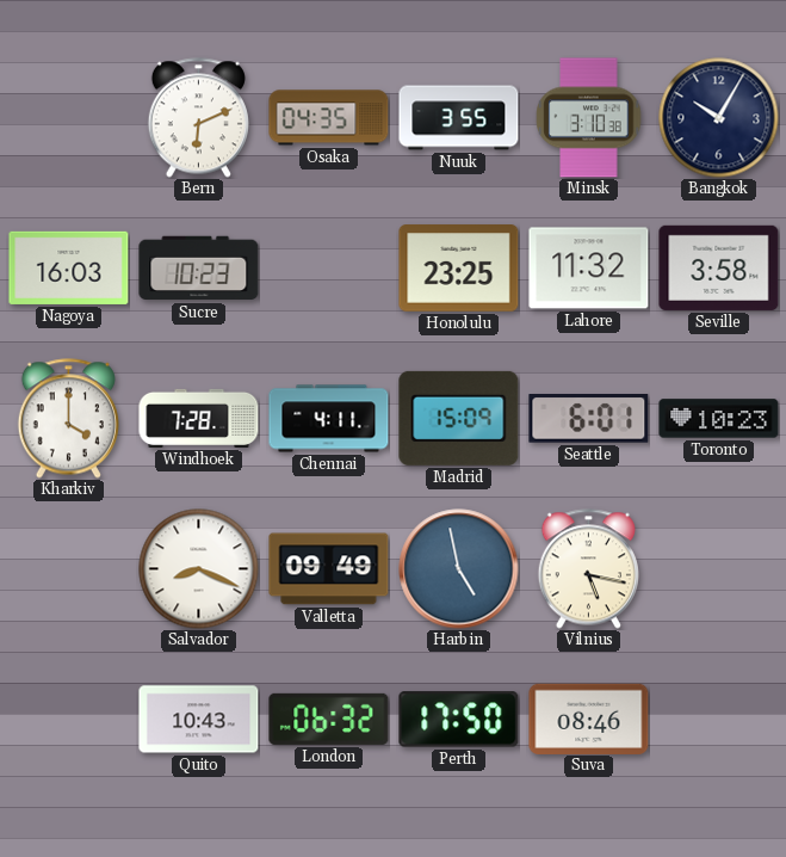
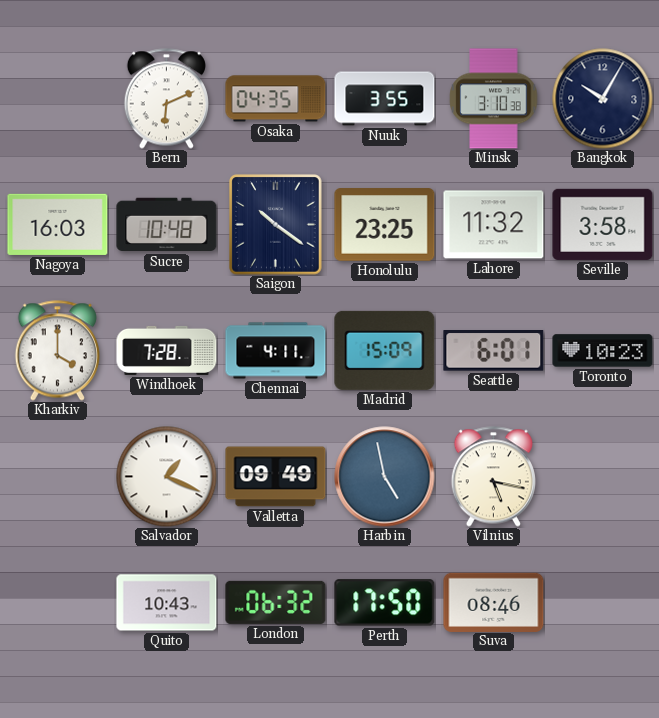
Sucre: 10:23 -> 10:48 (167, 225)
Saigon: none -> 10:21 (276, 225)
Salvador: 8:19 -> 1:19 (167, 477)
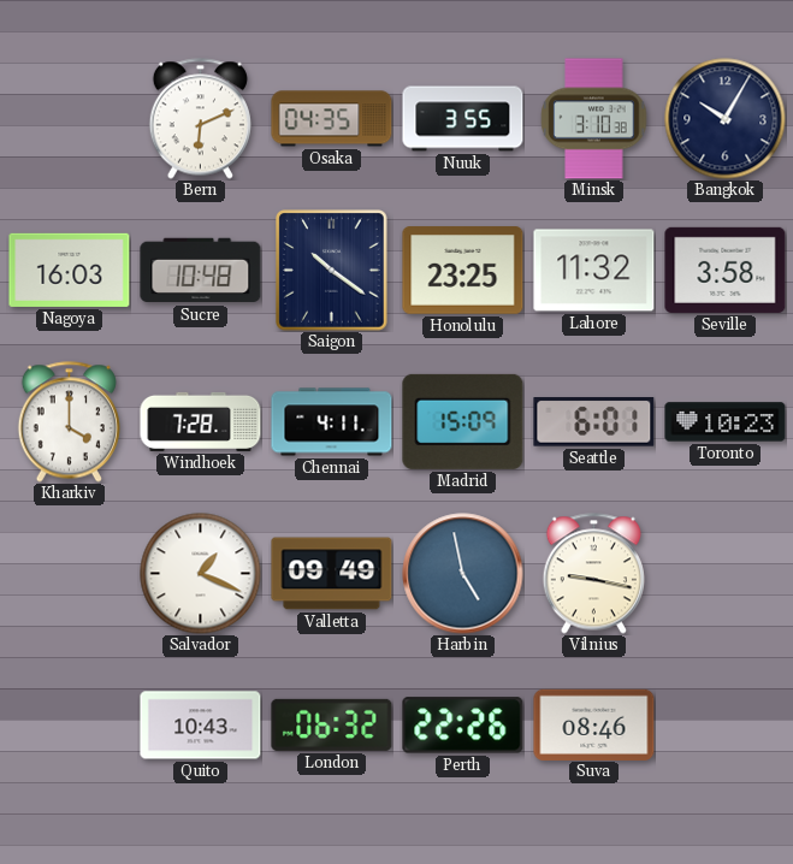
Vilnius: 5:17 -> 9:17 (593, 574)
Perth: 17:50 -> 22:26 (463, 726)
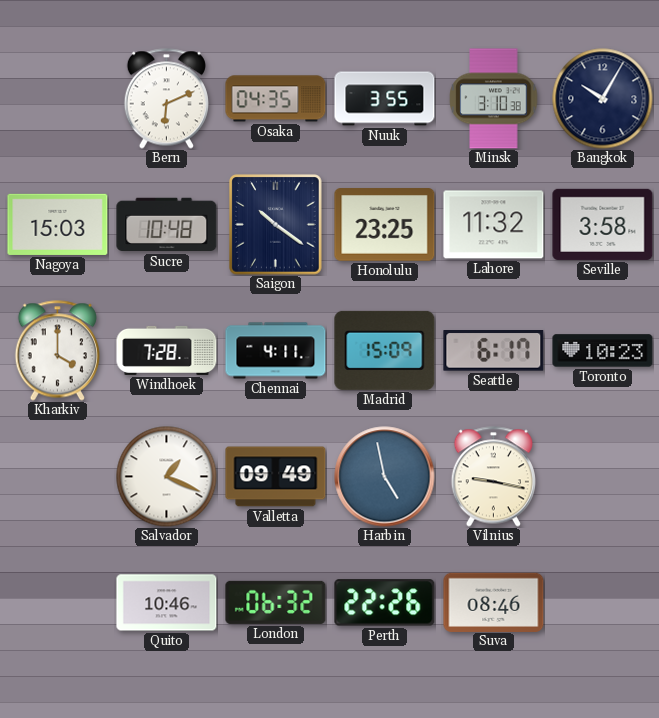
Nagoya: 16:03 -> 15:03 (58, 224)
Seattle: 6:01 -> 6:17 (494, 351)
Quito: 10:43 -> 10:46 (167, 603)
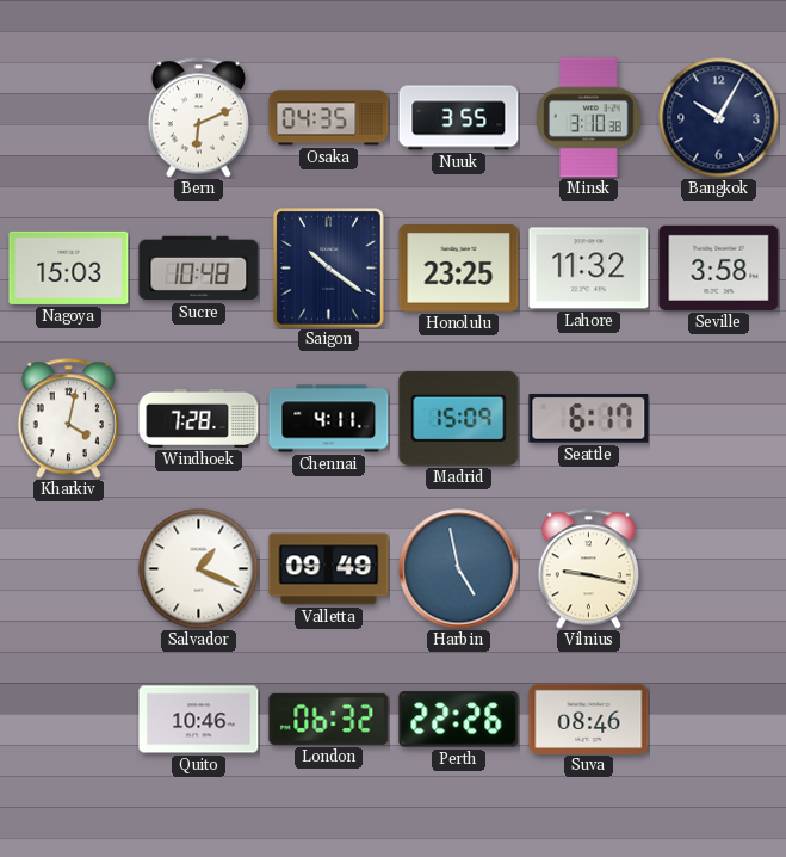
Kharkiv: 4:00 -> 4:02 (68, 419)
Toronto: 10:23 -> none (603, 351)
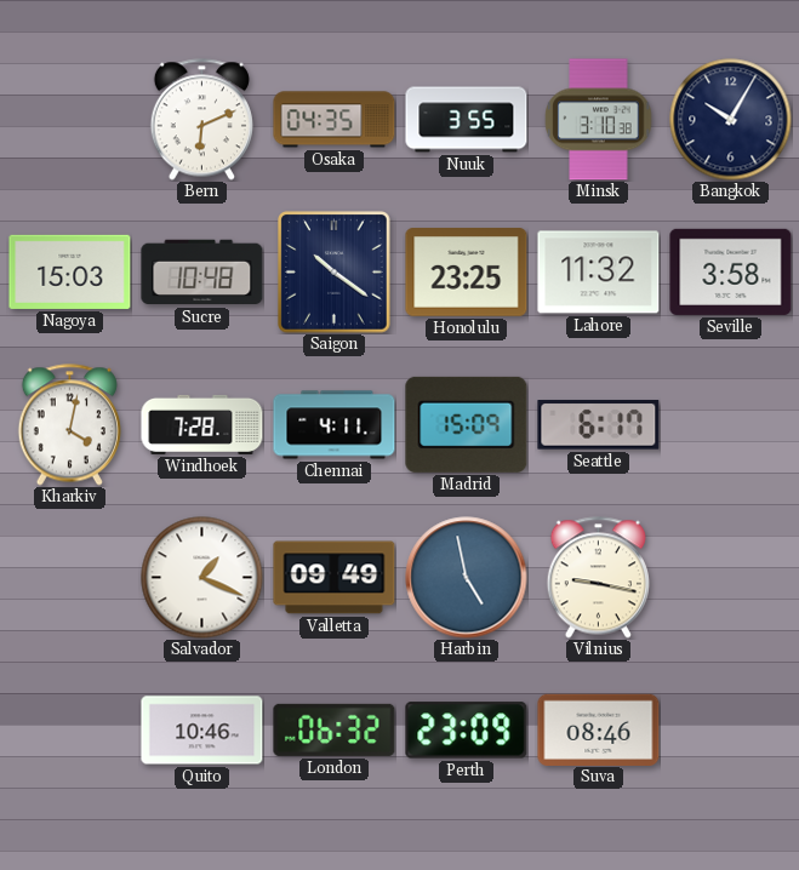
Perth: 22:26 -> 23:09 (467, 731)
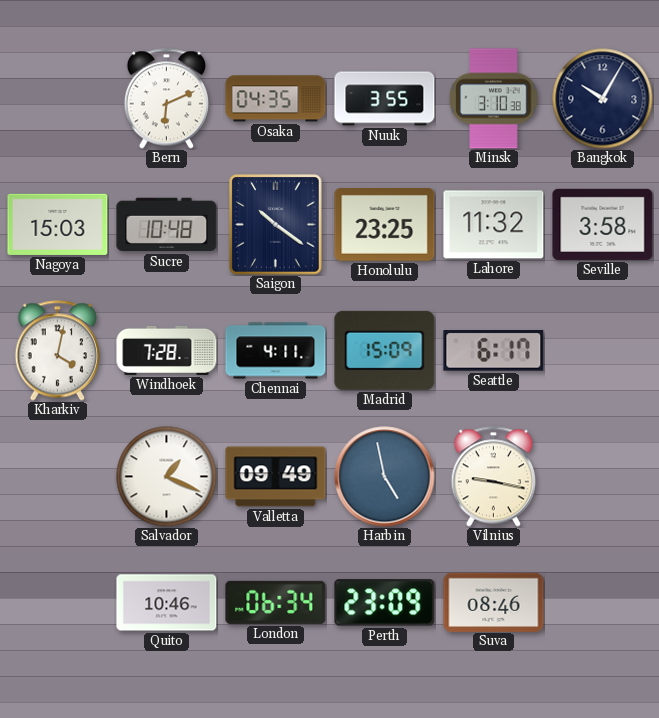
London: 06:32 -> 06:34 (276, 602)
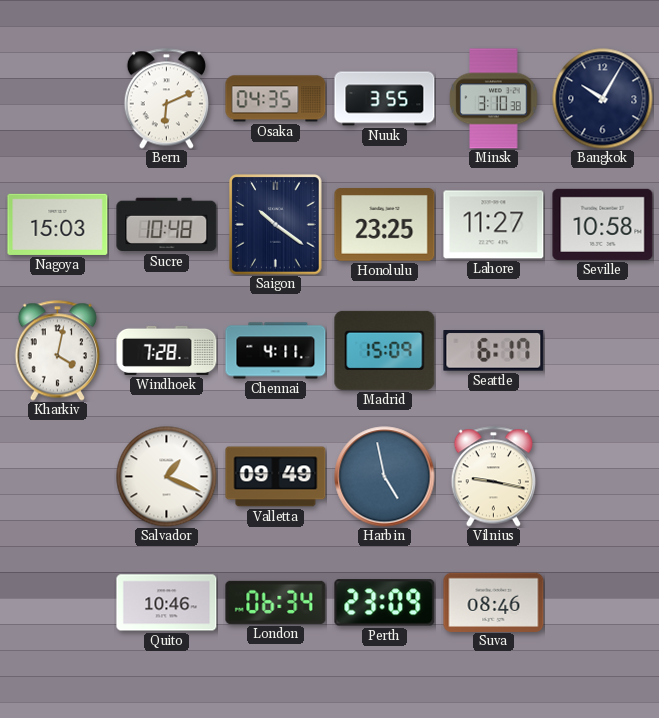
Lahore: 11:32 -> 11:27 (494, 225)
Seville: 3:58 -> 10:58 (603, 224)
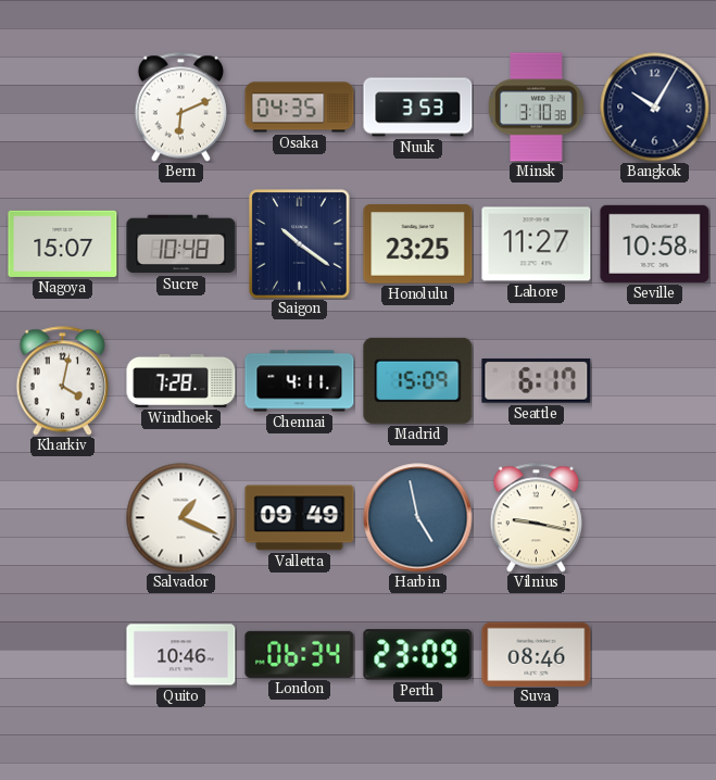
Nuuk: 3:55 -> 3:53 (418, 108)
Nagoya: 15:03 -> 15:07 (63, 243)
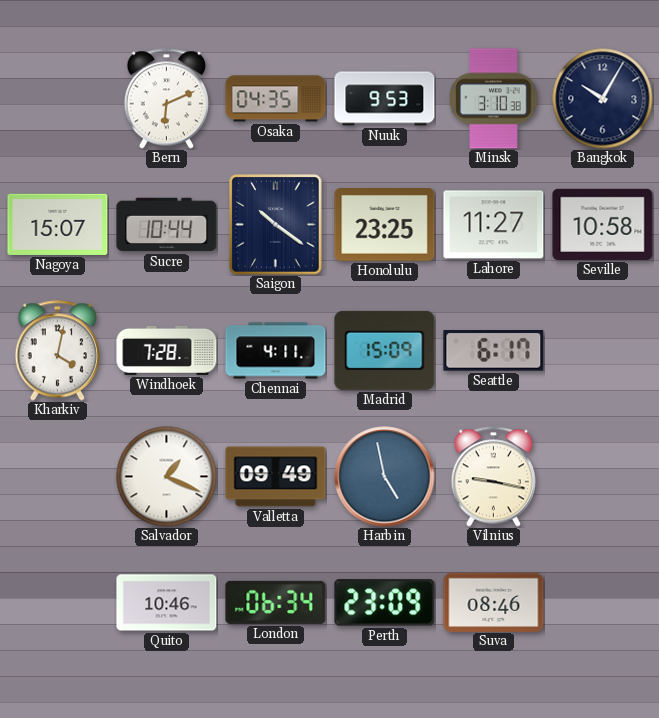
Nuuk: 3:53 -> 9:53 (385, 99)
Sucre: 10:48 -> 10:44 (167, 225)
